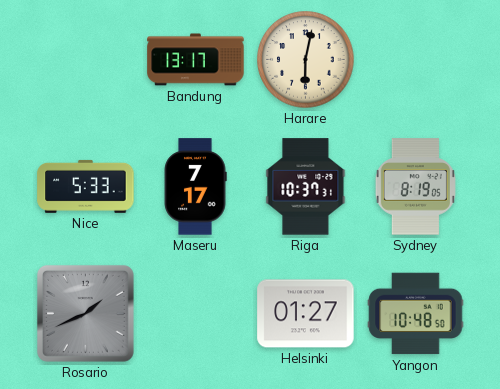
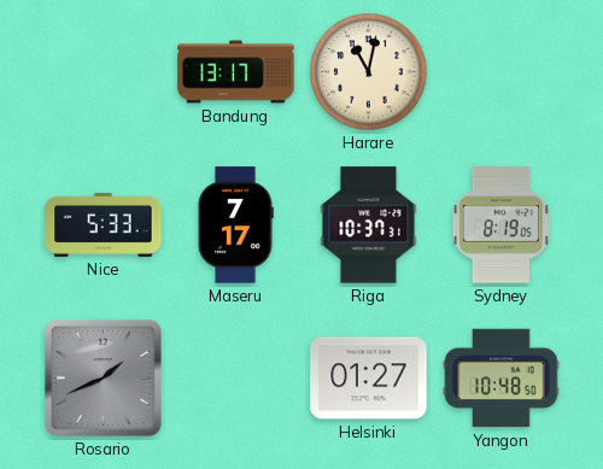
Harare: 6:02 -> 11:02 (369, 72)
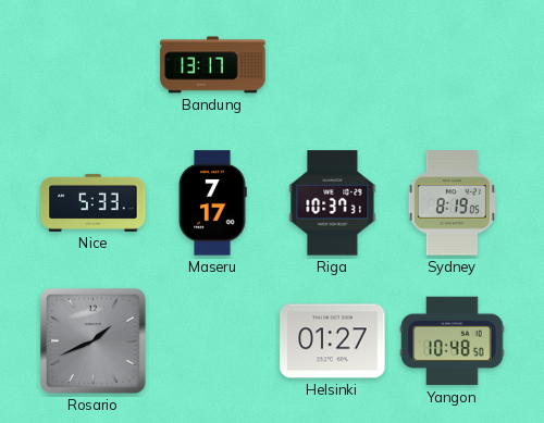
Harare: 11:02 -> none (369, 72)
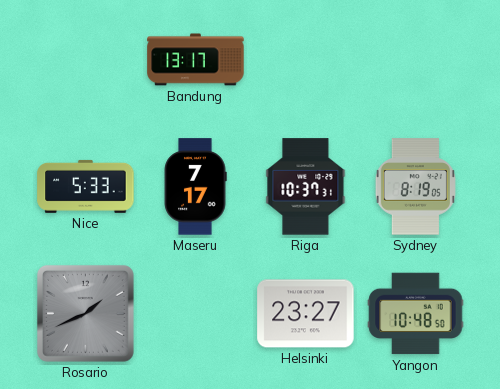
Helsinki: 01:27 -> 23:27 (306, 314)
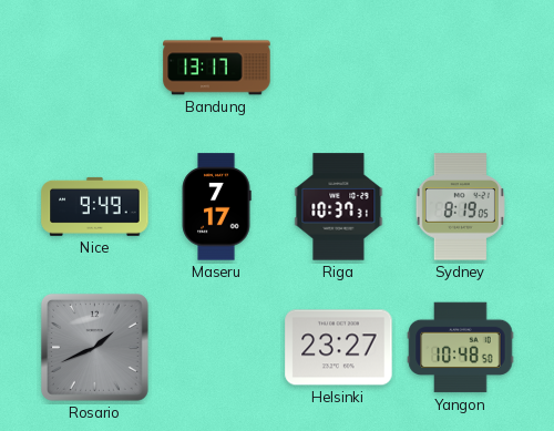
Nice: 5:33 -> 9:49 (95, 206)
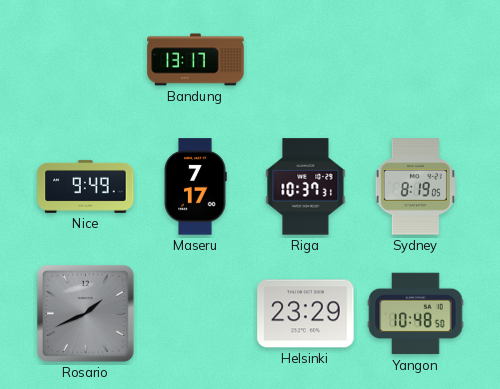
Helsinki: 23:27 -> 23:29 (306, 314)
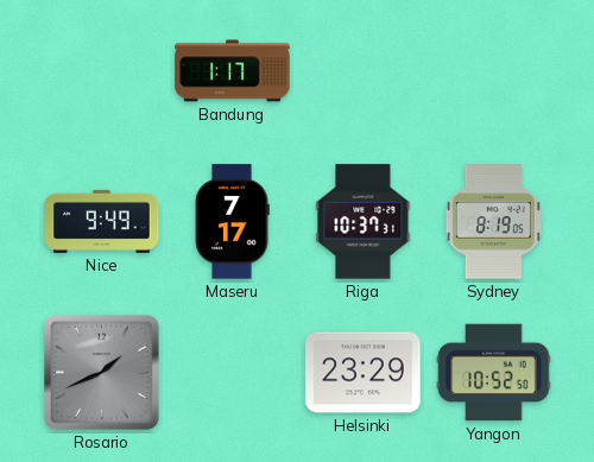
Bandung: 13:17 -> 1:17 (233, 71)
Yangon: 10:48 -> 10:52 (494, 373)
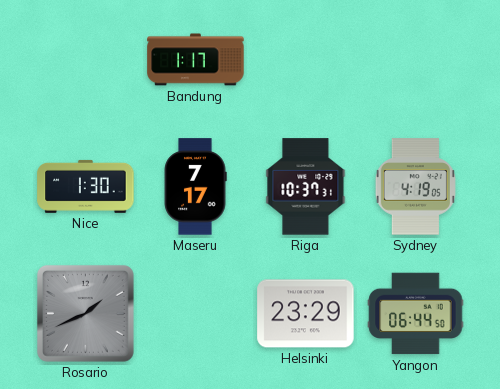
Nice: 9:49 -> 1:30 (86, 186)
Sydney: 8:19 -> 4:19 (415, 187)
Yangon: 10:52 -> 06:44 (416, 314)
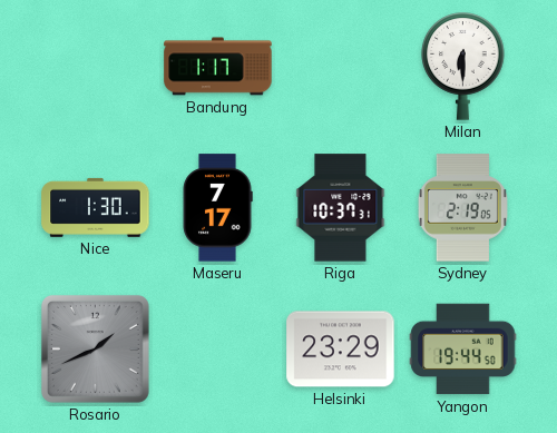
Milan: none -> 6:30 (463, 67)
Sydney: 4:19 -> 2:19 (462, 208)
Yangon: 06:44 -> 19:44 (463, 350)
